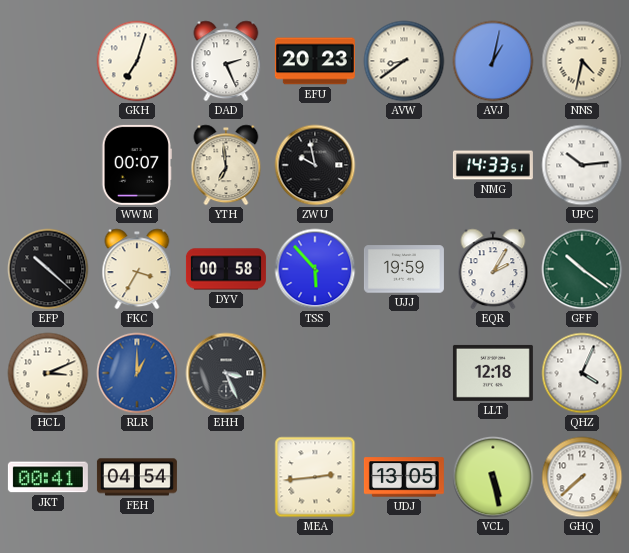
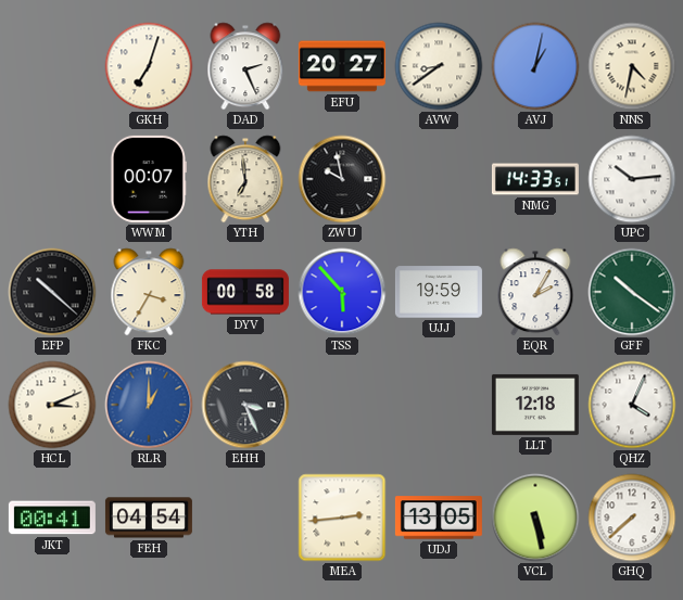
EFU: 20:23 -> 20:27 (342, 66)
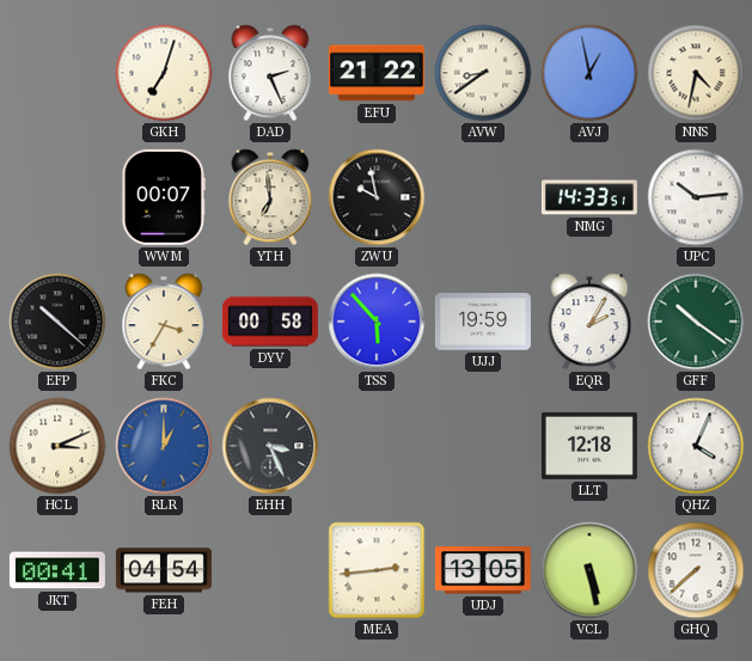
EFU: 20:27 -> 21:22 (377, 73)
AVJ: 1:02 -> 12:58 (589, 73)
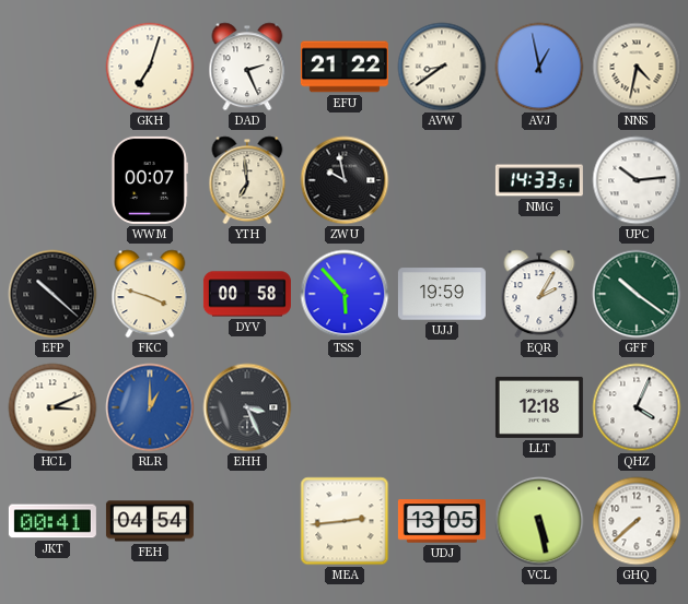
FKC: 3:35 -> 3:48 (150, 294)
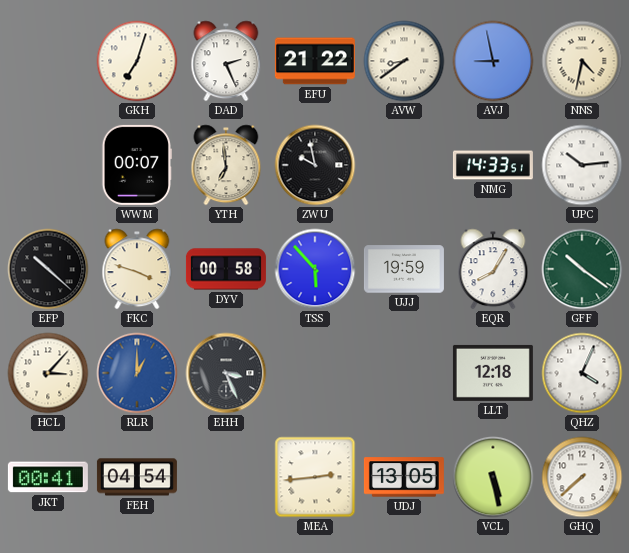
AVJ: 12:58 -> 8:58 (493, 61)
EQR: 2:05 -> 8:05 (493, 269)
HCL: 3:11 -> 3:07 (48, 373)
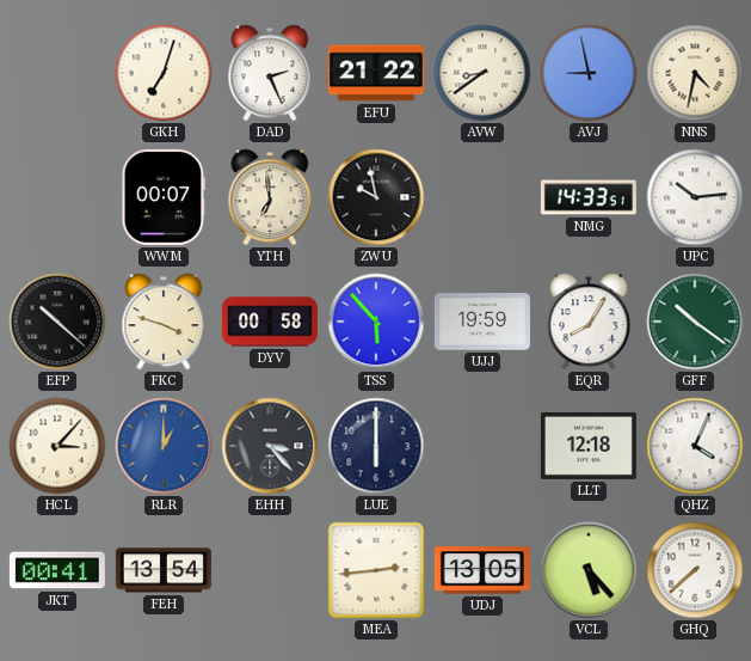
EHH: 3:26 -> 3:23 (270, 446)
LUE: none -> 6:00 (376, 446)
FEH: 04:54 -> 13:54 (164, 570)
VCL: 5:28 -> 5:23 (589, 570)
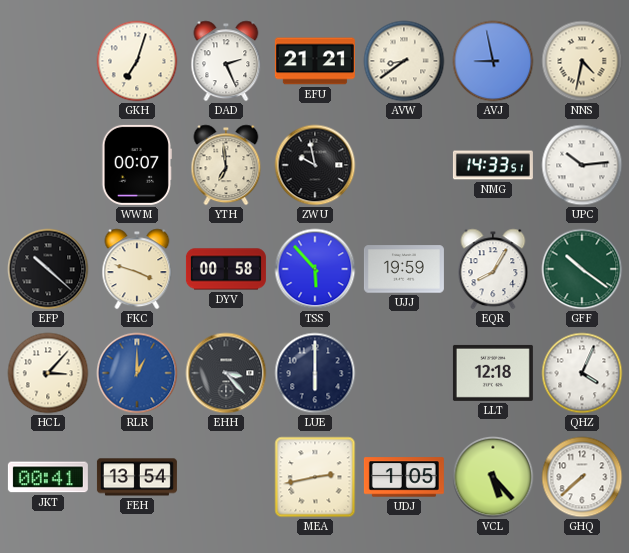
EFU: 21:22 -> 21:21 (315, 61)
MEA: 2:44 -> 2:43 (315, 477)
UDJ: 13:05 -> 1:05 (404, 477)
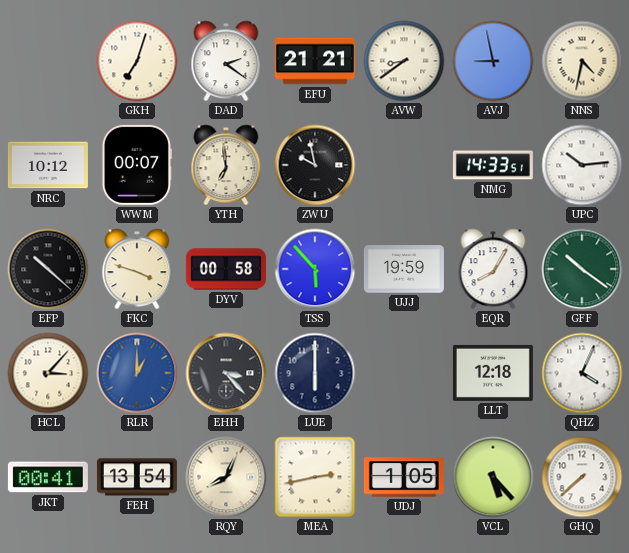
DAD: 2:26 -> 2:21 (226, 61)
NRC: none -> 10:12 (48, 165)
RQY: none -> 8:04 (226, 477)
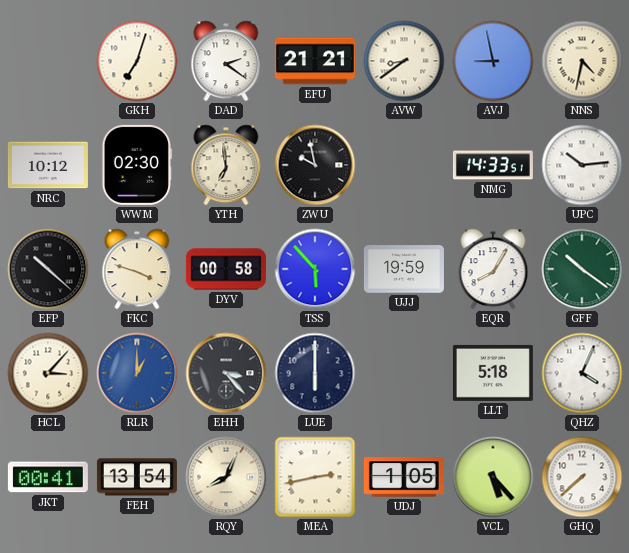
WWM: 00:07 -> 02:30 (137, 165)
LLT: 12:18 -> 5:18 (493, 373)
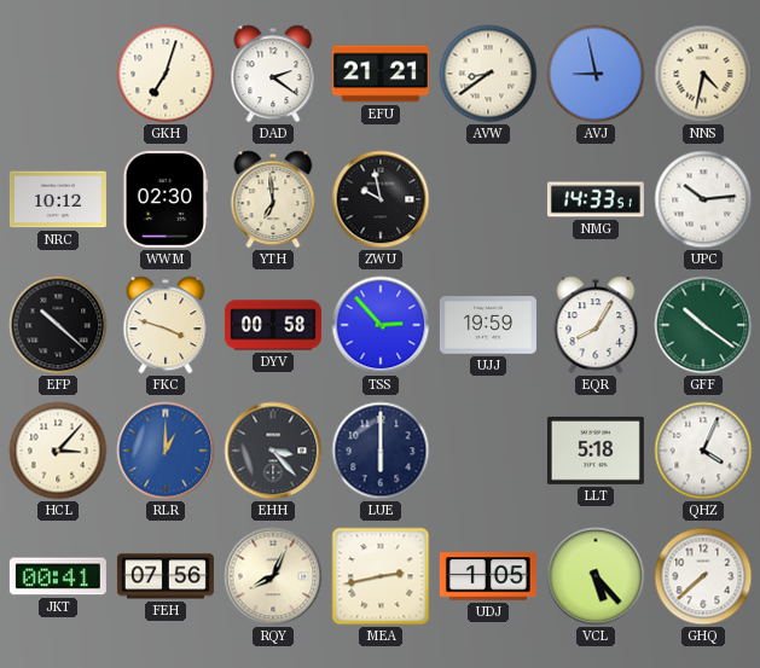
TSS: 5:53 -> 2:53 (381, 325)
FEH: 13:54 -> 07:56 (166, 576)
